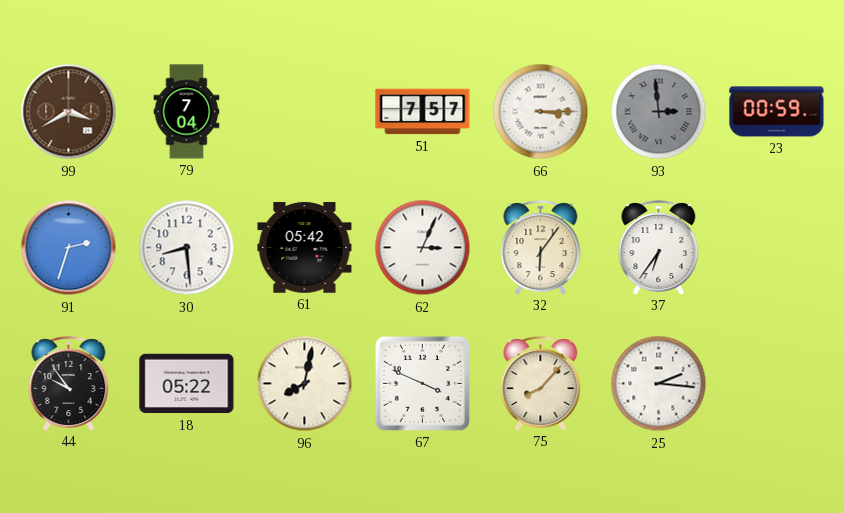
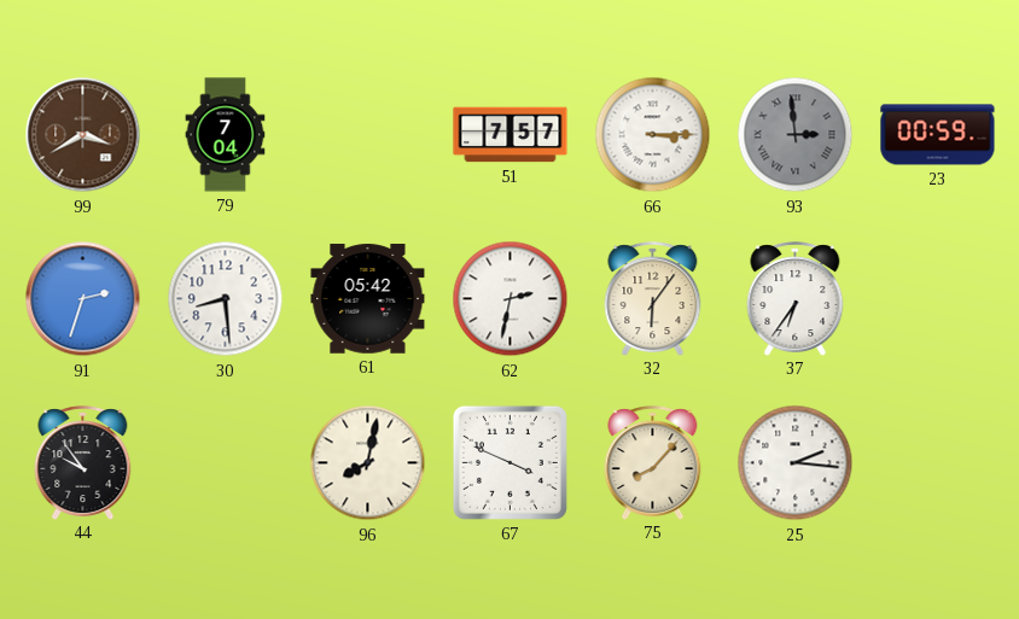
62: 3:04 -> 2:32 (511, 299)
18: 05:22 -> none (187, 384)
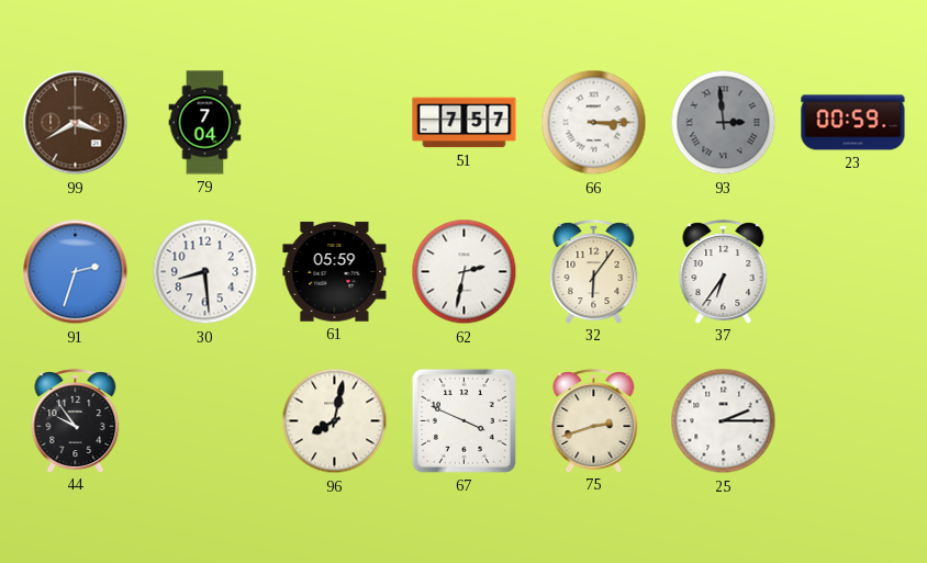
61: 05:42 -> 05:59 (335, 272)
75: 8:07 -> 2:42 (594, 420)
25: 2:16 -> 2:15 (724, 421)
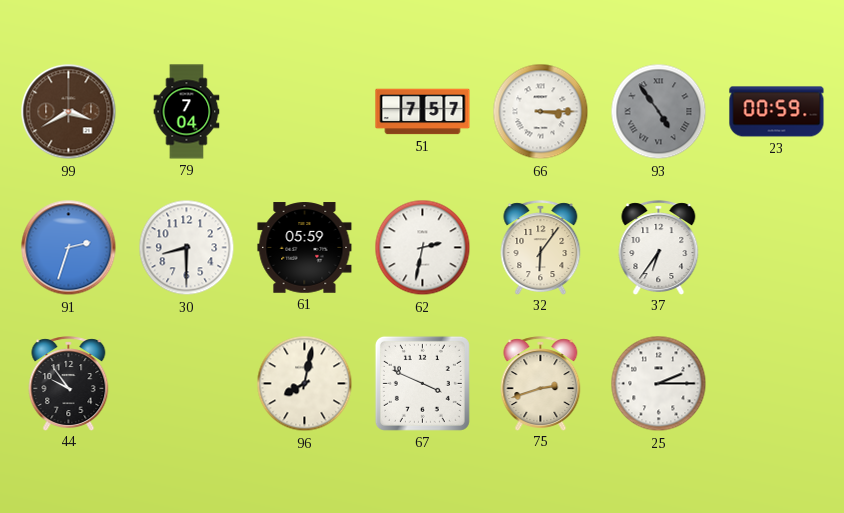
93: 2:59 -> 4:54 (659, 112)
30: 8:29 -> 8:30 (187, 248)
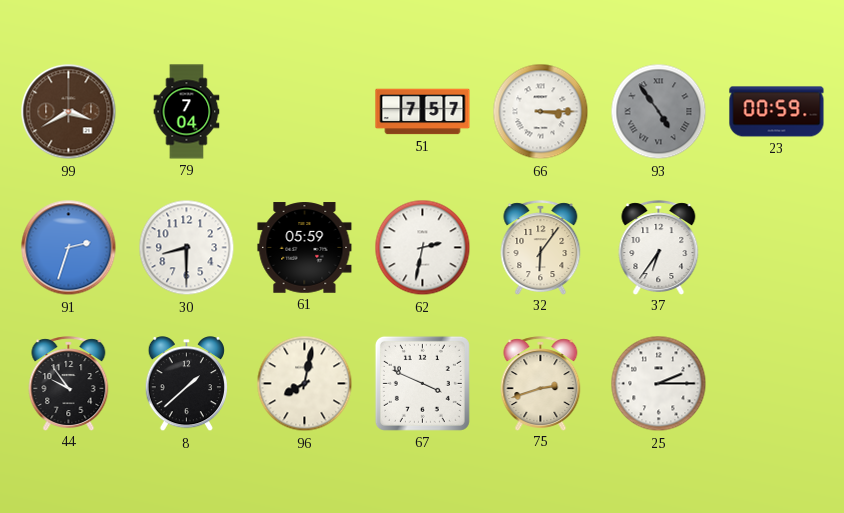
8: none -> 1:38 (186, 384)
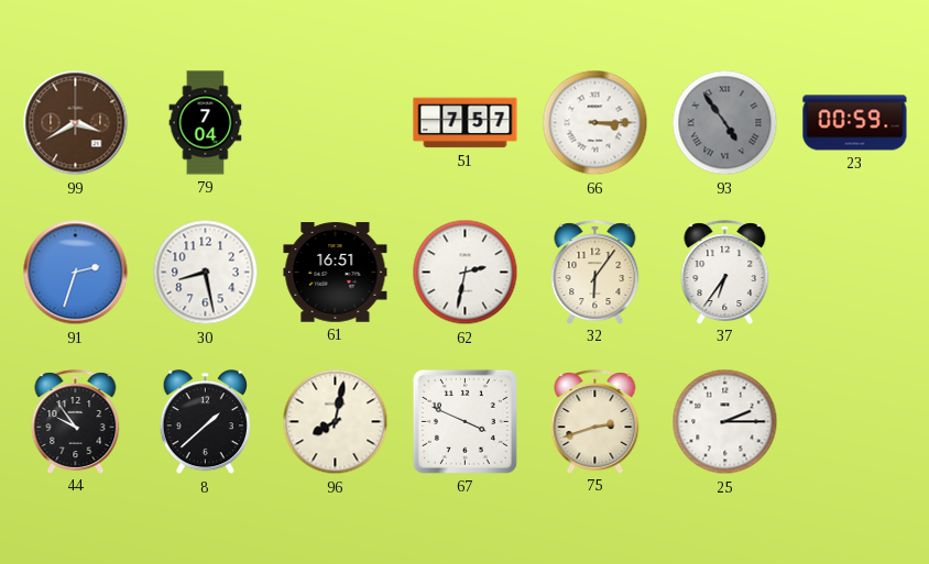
30: 8:30 -> 8:28 (206, 273)
61: 05:59 -> 16:51 (336, 273)
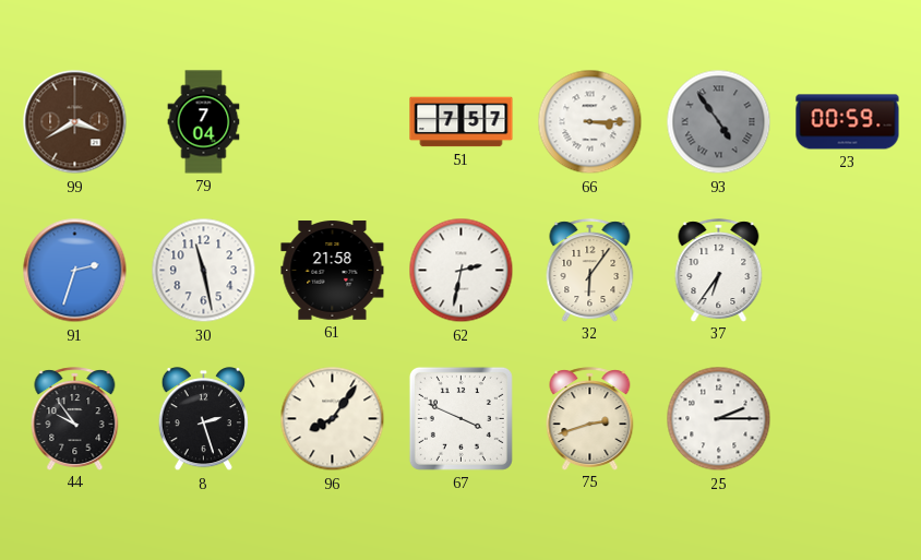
30: 8:28 -> 11:28 (204, 271)
61: 16:51 -> 21:58 (333, 271)
8: 1:38 -> 2:27 (203, 419)
96: 8:02 -> 8:06 (333, 419)
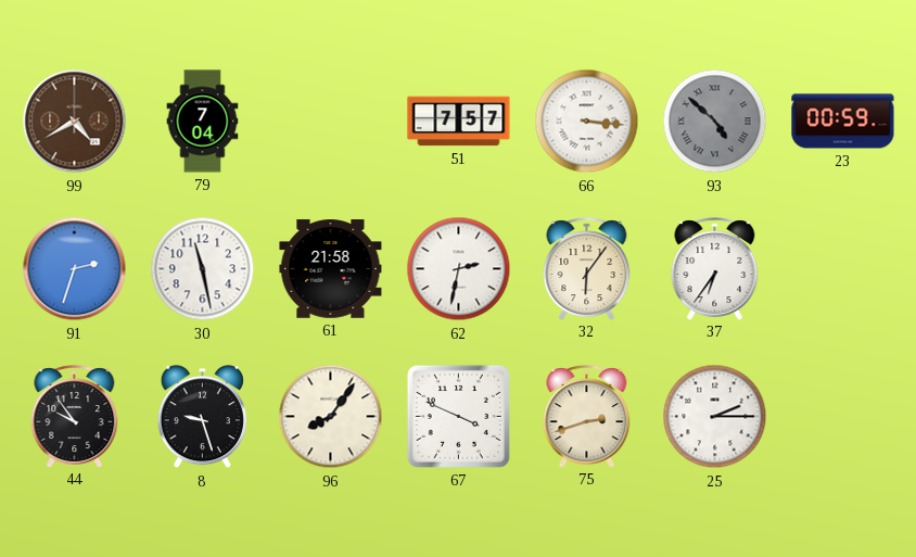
99: 3:40 -> 4:40 (75, 122)
66: 3:15 -> 3:16 (587, 122)
93: 4:54 -> 4:52 (715, 122)
8: 2:27 -> 9:27 (202, 417)
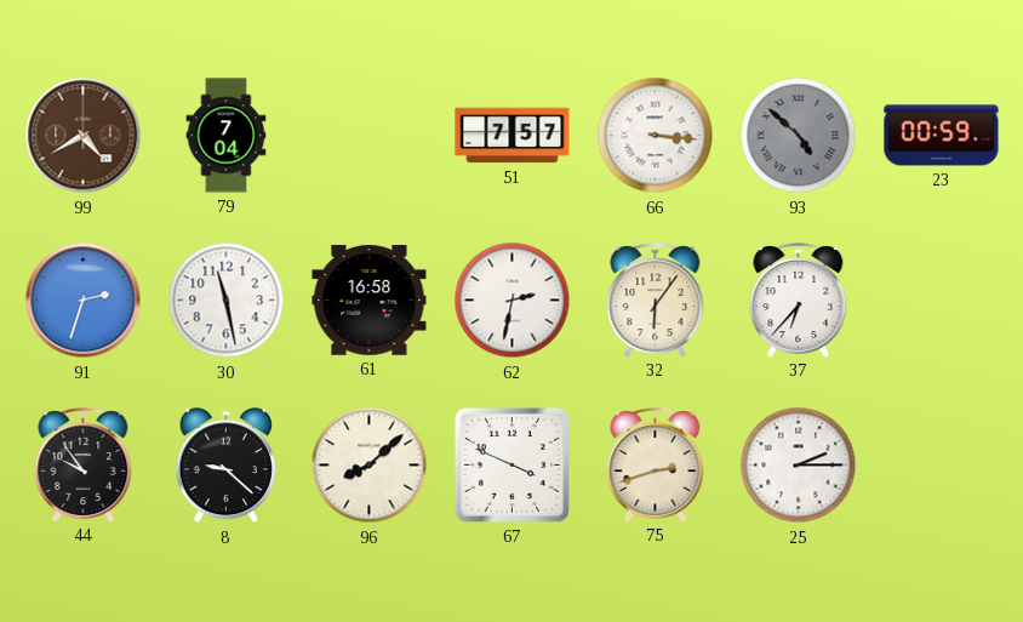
61: 21:58 -> 16:58 (370, 301)
37: 6:36 -> 6:37 (799, 299)
8: 9:27 -> 9:22 (225, 466)
96: 8:06 -> 8:08 (370, 466)
